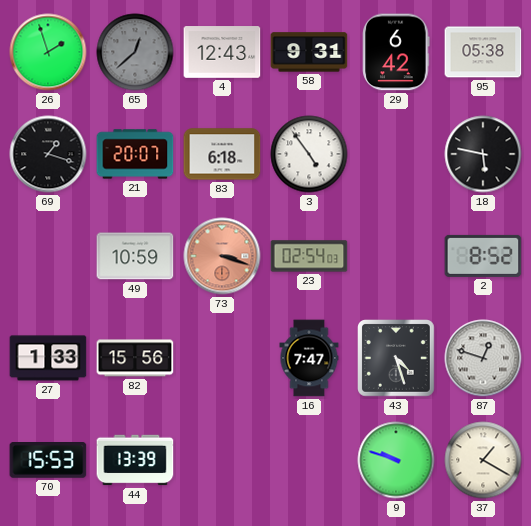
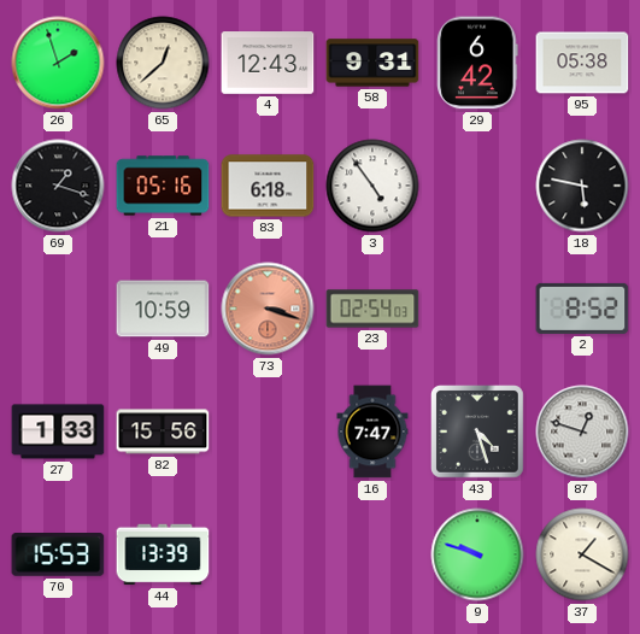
65 dial: grey -> cream (163, 63)
21: 20:07 -> 05:16 (163, 186)
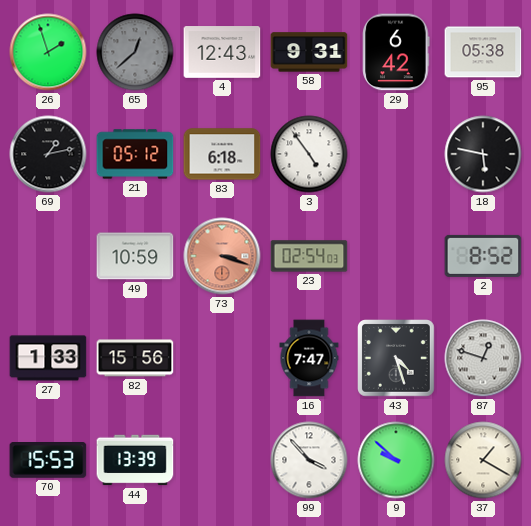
65 dial: cream -> grey (135, 52)
69: 1:18 -> 1:13 (48, 154)
21: 05:16 -> 05:12 (135, 154)
99: none -> 3:53 (309, 460)
9: 9:48 -> 9:52 (396, 460)
